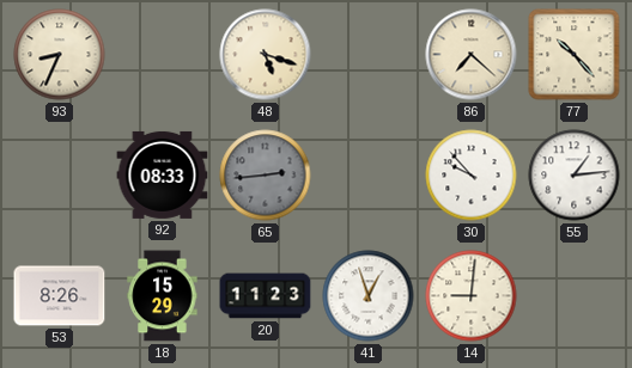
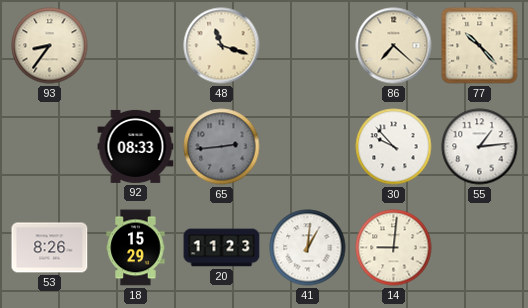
93: 8:34 -> 8:36 (50, 46)
48: 5:18 -> 11:18 (222, 46)
41: 12:57 -> 1:01 (308, 248)
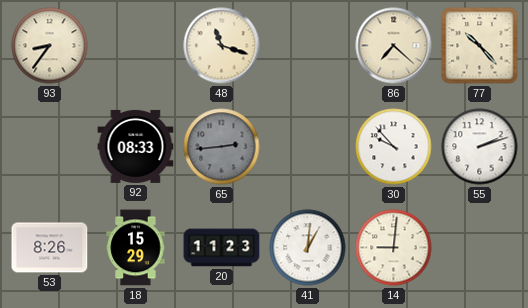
55: 1:14 -> 2:12 (480, 147)
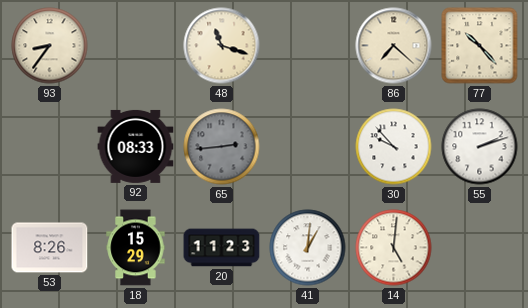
14: 9:01 -> 5:01 (394, 248)
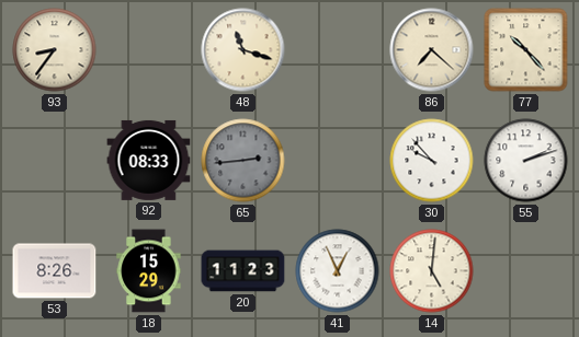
41: 1:01 -> 12:56 (338, 271)
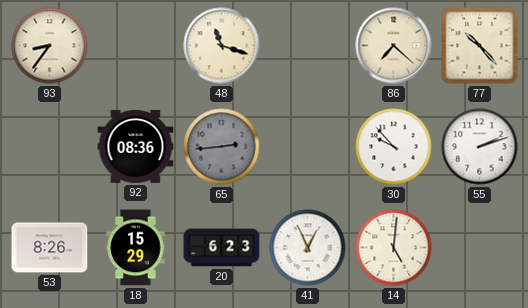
92: 08:33 -> 08:36 (136, 146)
20: 11:23 -> 6:23 (222, 248)
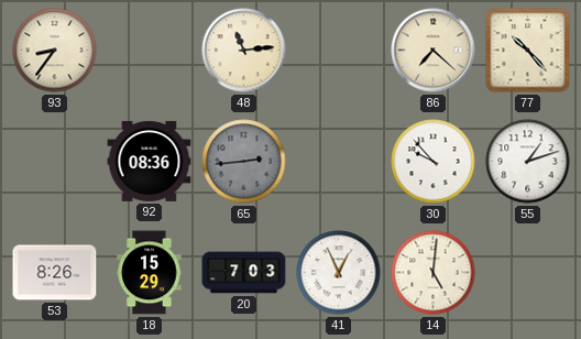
48: 11:18 -> 11:14 (244, 51)
55: 2:12 -> 1:12 (528, 162)
20: 6:23 -> 7:03 (244, 273)
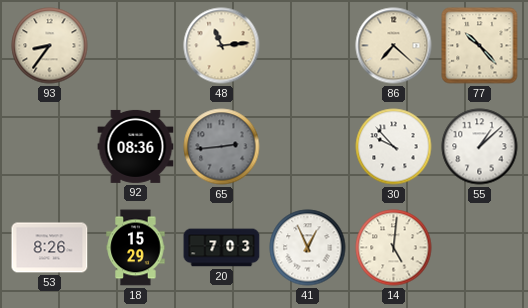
55: 1:12 -> 1:08 (480, 147)
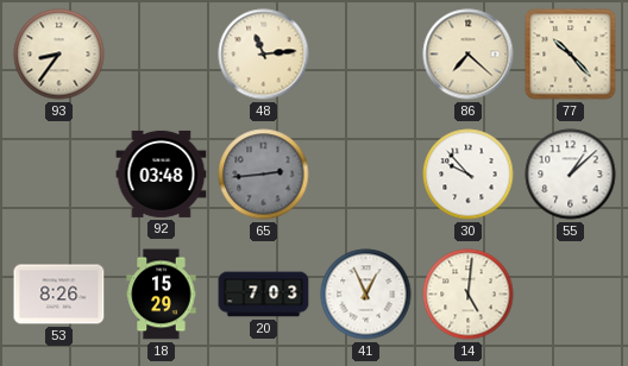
92: 08:36 -> 03:48 (162, 173)
